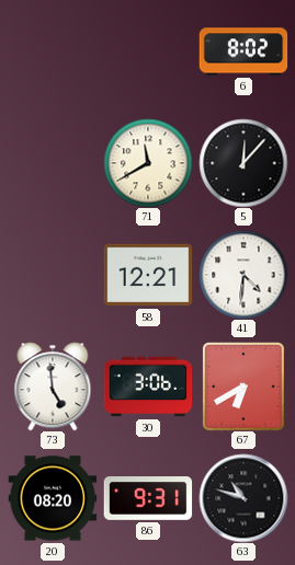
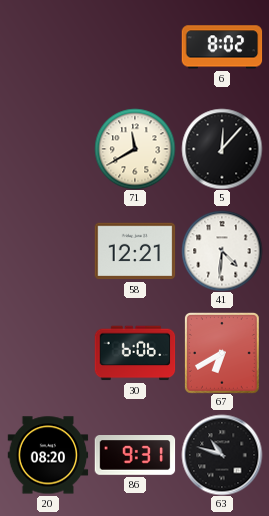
73: 4:59 -> none (53, 387)
30: 3:06 -> 6:06 (135, 353)
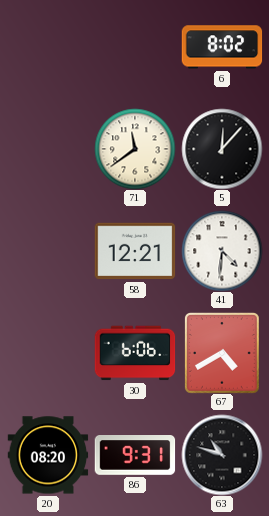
71: 11:40 -> 11:39 (135, 149)
67: 6:40 -> 4:40 (222, 353)
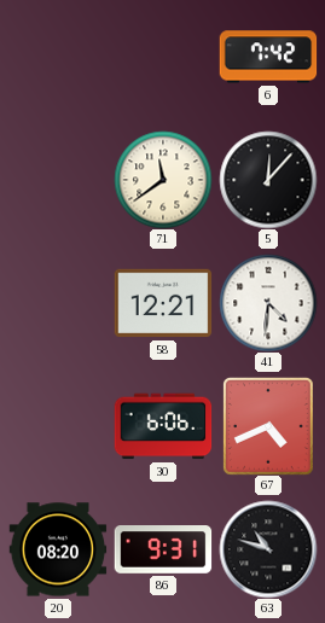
6: 8:02 -> 7:42 (268, 57)
67: 4:40 -> 4:41 (268, 426)
